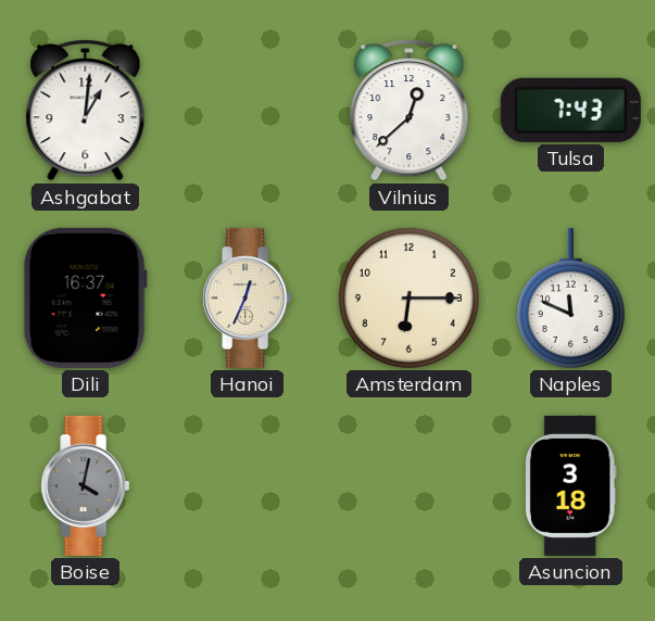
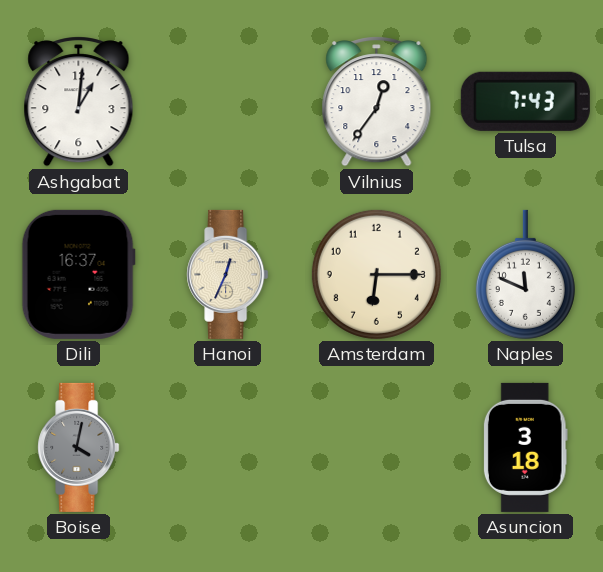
Vilnius: 12:38 -> 12:36 (377, 102)
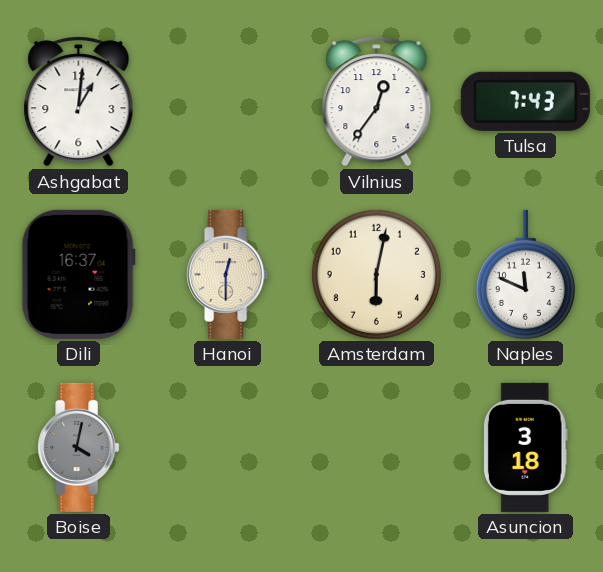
Hanoi: 12:34 -> 12:30 (228, 274)
Amsterdam: 6:15 -> 6:02 (376, 274)
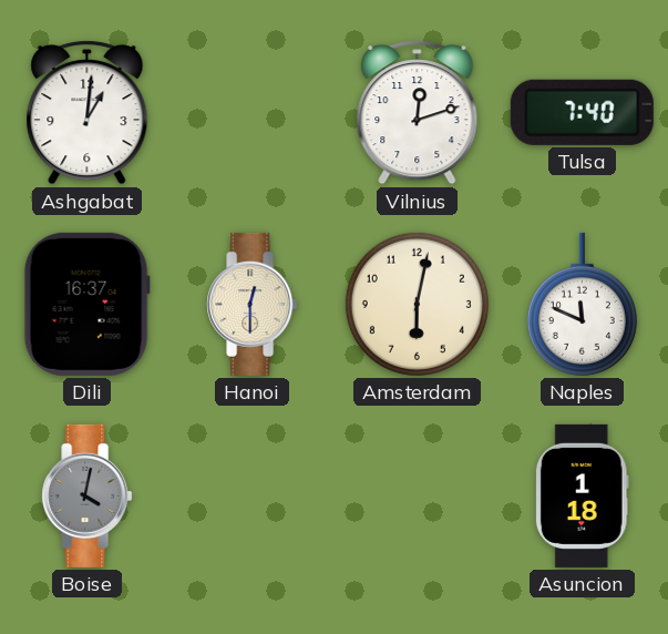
Vilnius: 12:36 -> 12:12 (418, 113)
Tulsa: 7:43 -> 7:40 (582, 112)
Asuncion: 3:18 -> 1:18 (582, 495)
